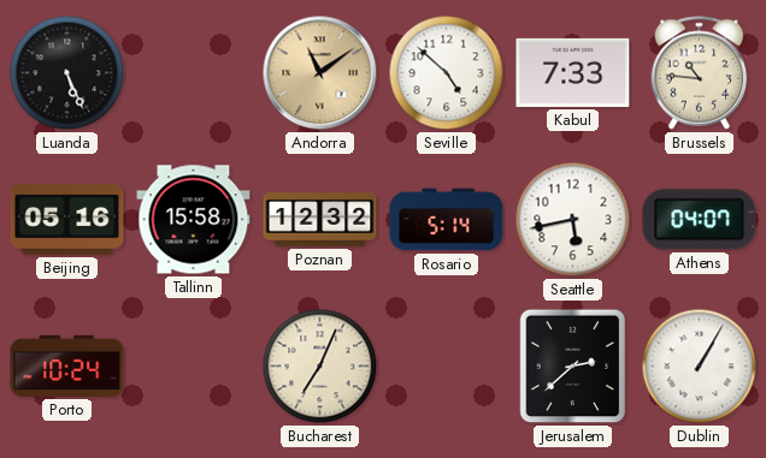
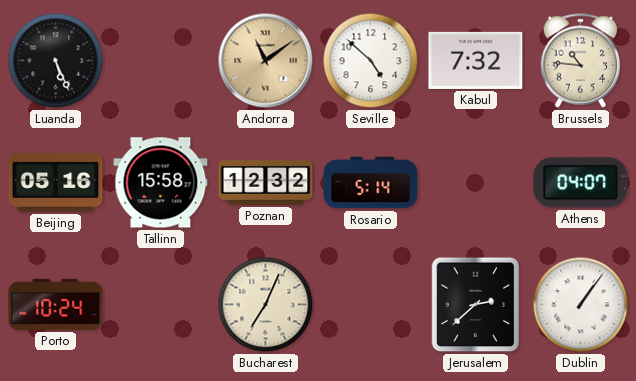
Kabul: 7:33 -> 7:32 (476, 60)
Seattle: 5:43 -> none (573, 220)
Dublin: 1:05 -> 1:06 (581, 305)
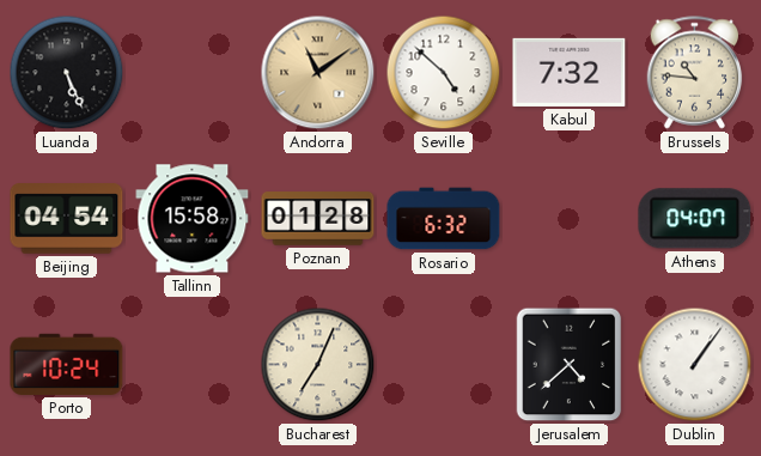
Beijing: 05:16 -> 04:54 (67, 219)
Poznan: 12:32 -> 01:28 (318, 219)
Rosario: 5:14 -> 6:32 (444, 219)
Jerusalem: 2:38 -> 4:38 (570, 365)
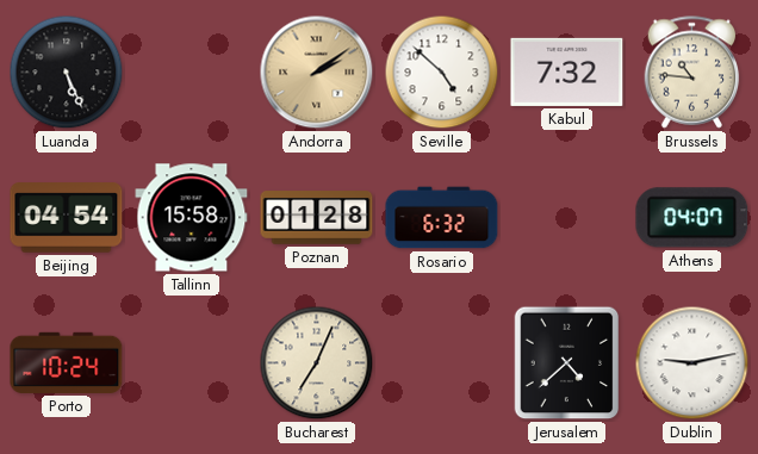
Andorra: 11:09 -> 2:09 (317, 73)
Dublin: 1:06 -> 9:13 (692, 363)
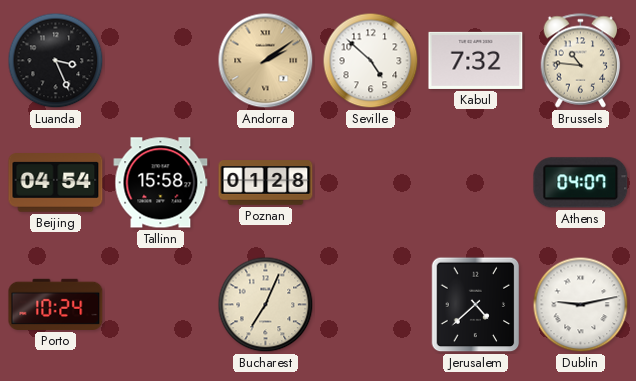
Luanda: 5:26 -> 3:26 (56, 61)
Rosario: 6:32 -> none (442, 218)
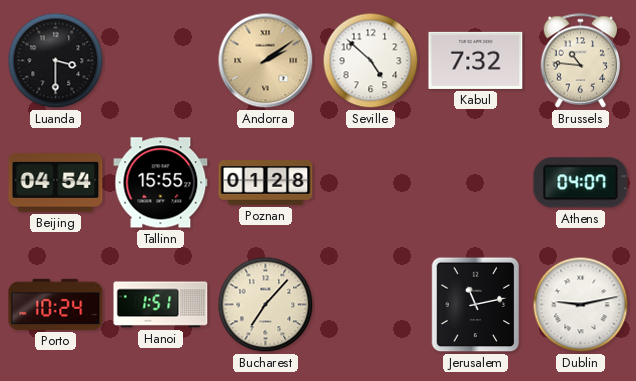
Luanda: 3:26 -> 3:30 (56, 61)
Tallinn: 15:58 -> 15:55 (161, 183)
Hanoi: none -> 1:51 (161, 305)
Bucharest: 7:04 -> 7:07 (266, 305)
Jerusalem: 4:38 -> 11:13 (476, 305)
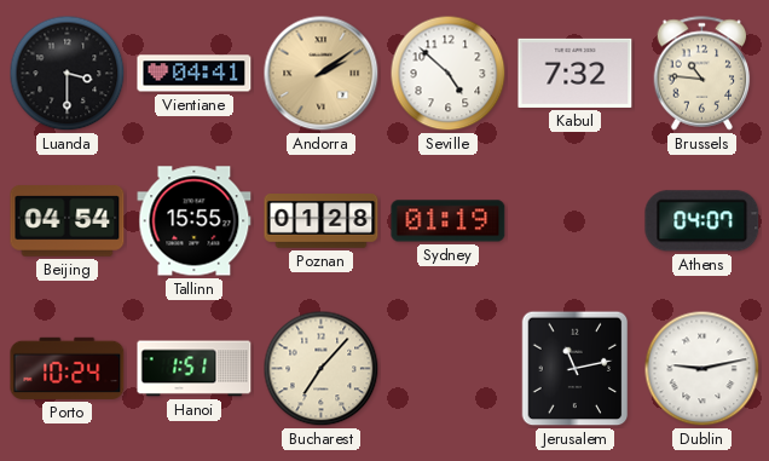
Vientiane: none -> 04:41 (195, 74)
Sydney: none -> 01:19 (449, 221)
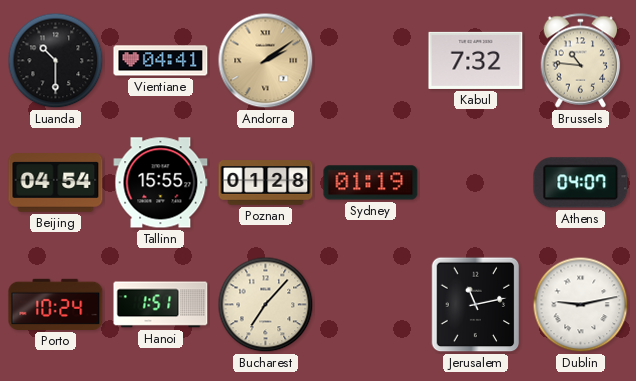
Luanda: 3:30 -> 10:30 (56, 61)
Seville: 4:52 -> none (449, 74)
